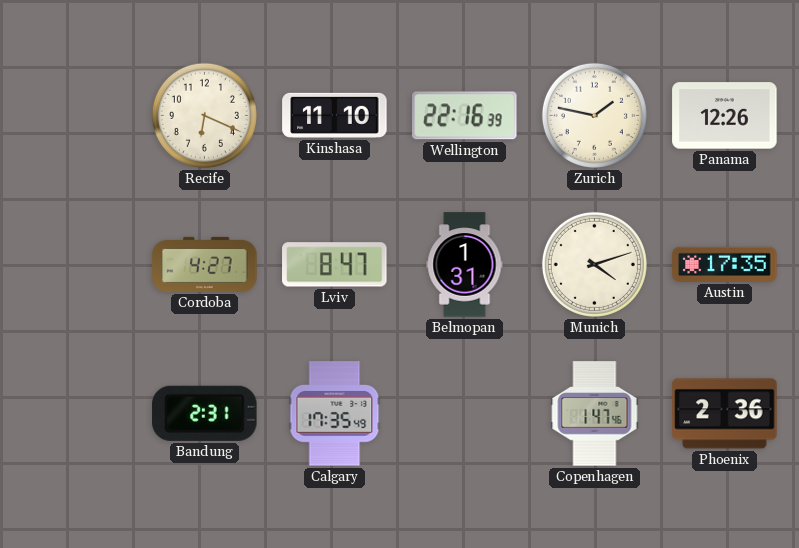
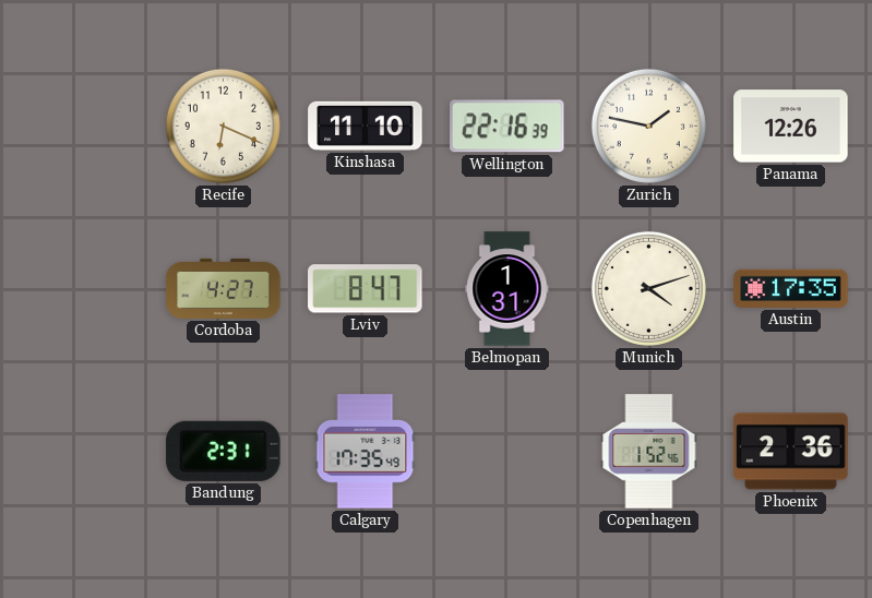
Copenhagen: 1:47 -> 1:52 (649, 452)
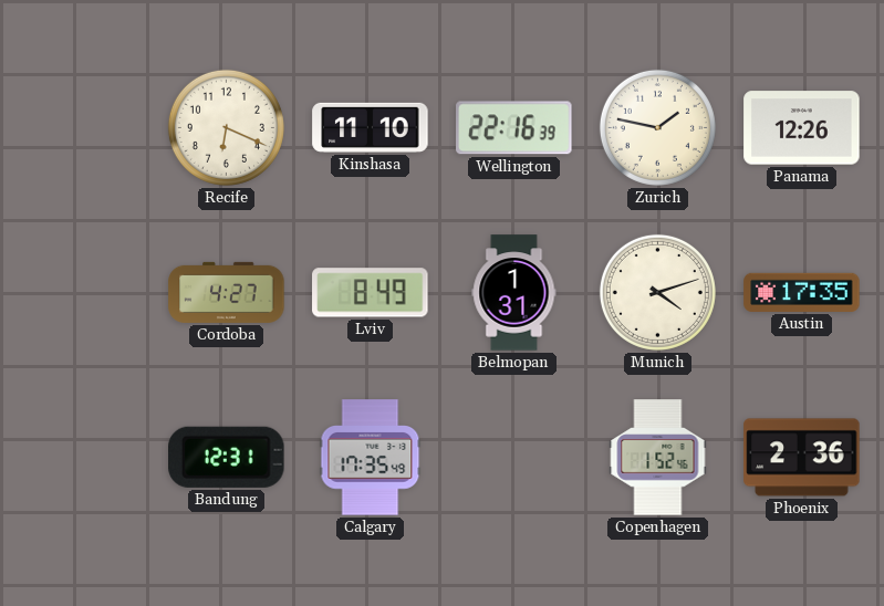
Lviv: 8:47 -> 8:49 (371, 293)
Bandung: 2:31 -> 12:31 (227, 457)
